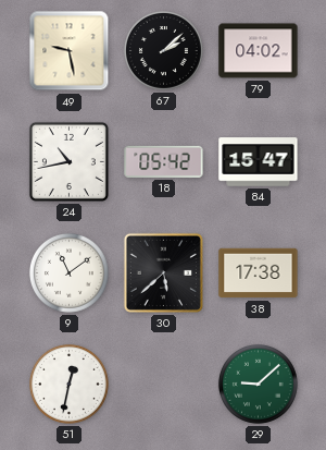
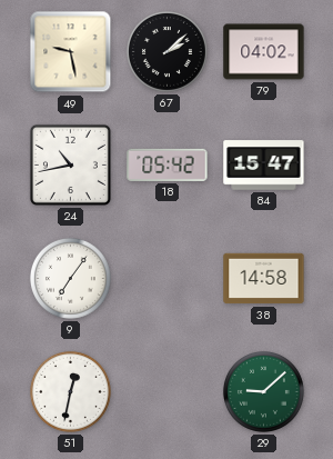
9: 11:09 -> 7:06 (70, 278)
30: 5:38 -> none (163, 272)
38: 17:38 -> 14:58 (264, 279)
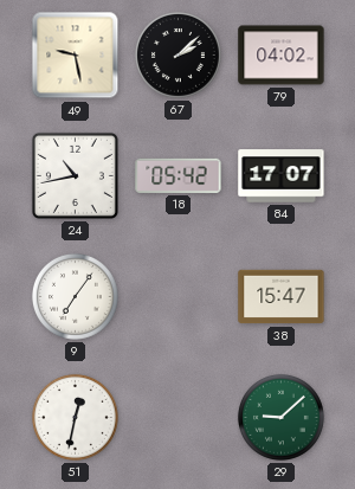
84: 15:47 -> 17:07 (282, 176)
38: 14:58 -> 15:47 (282, 297)
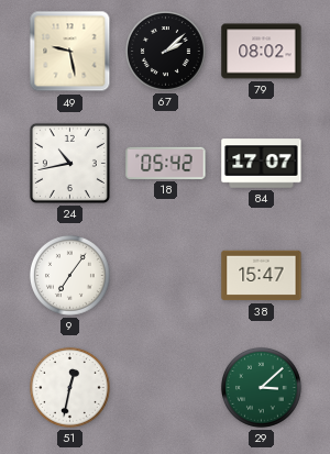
79: 04:02 -> 08:02 (262, 52)
29: 9:08 -> 3:08 (261, 387)
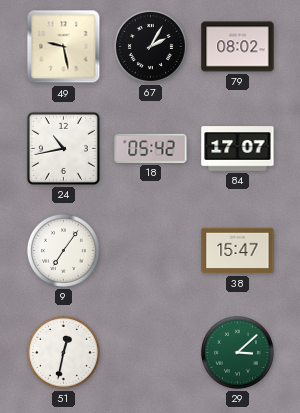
67: 2:08 -> 2:05 (150, 46)
